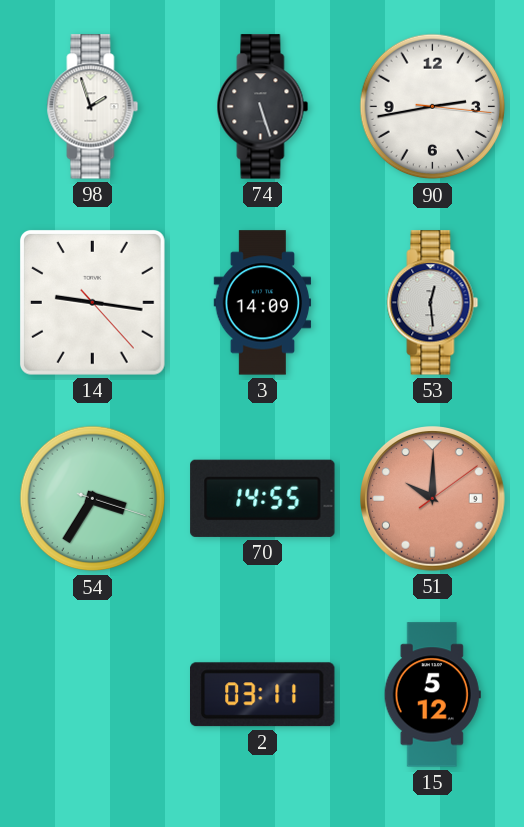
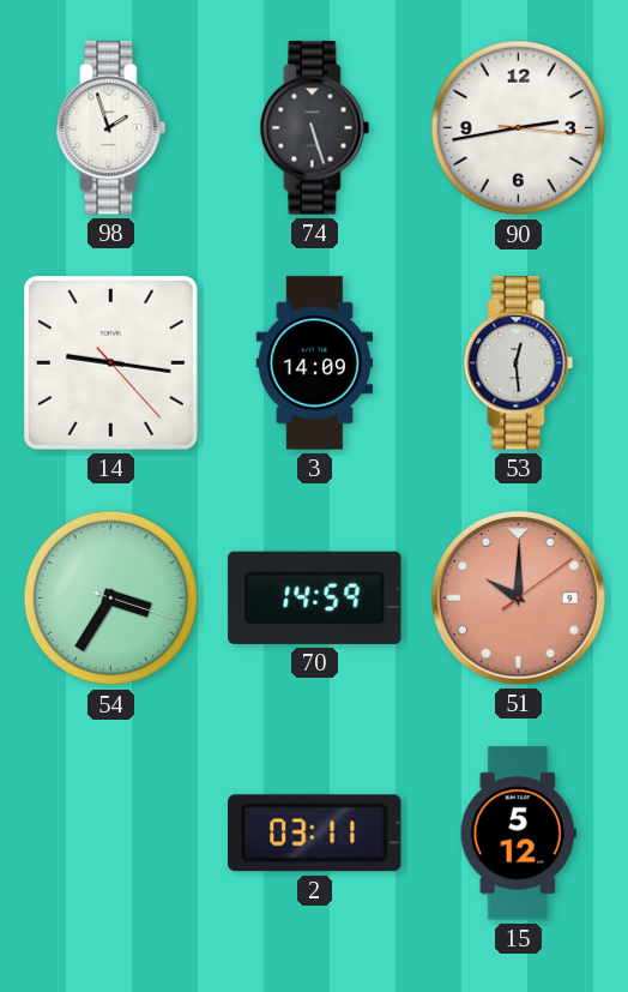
70: 14:55 -> 14:59 (315, 597)
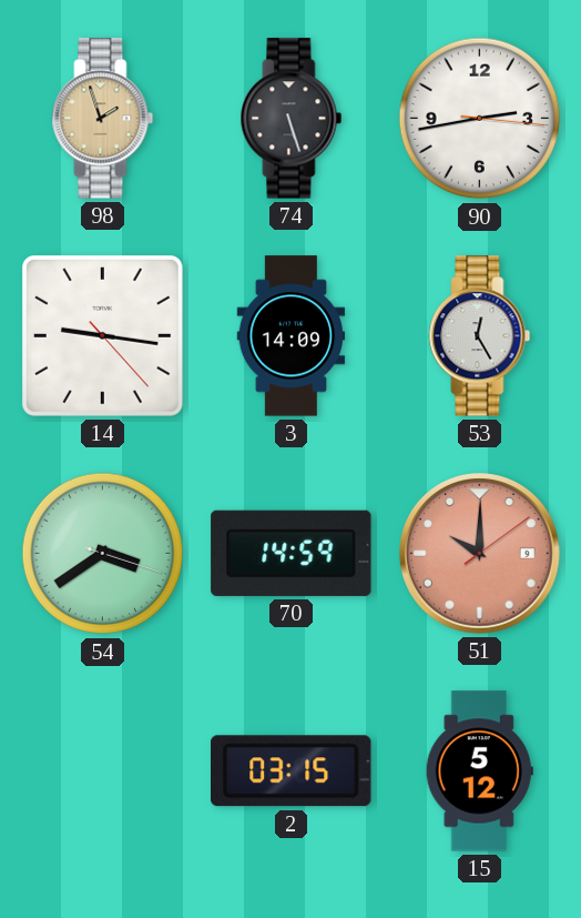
98 dial: white -> champagne (103, 119)
53: 12:29 -> 12:25 (480, 336)
54: 3:35 -> 3:39 (103, 554)
2: 03:11 -> 03:15 (292, 771)
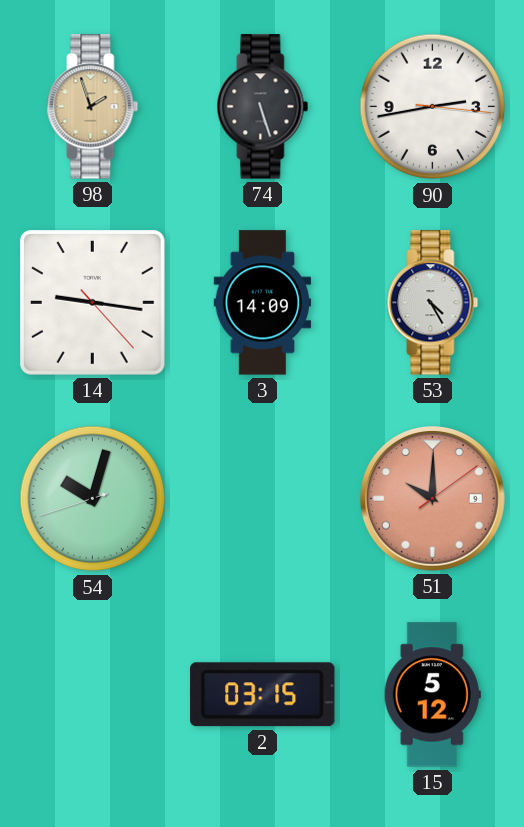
53: 12:25 -> 4:25 (433, 303)
54: 3:39 -> 10:02 (93, 499)
70: 14:59 -> none (292, 553)
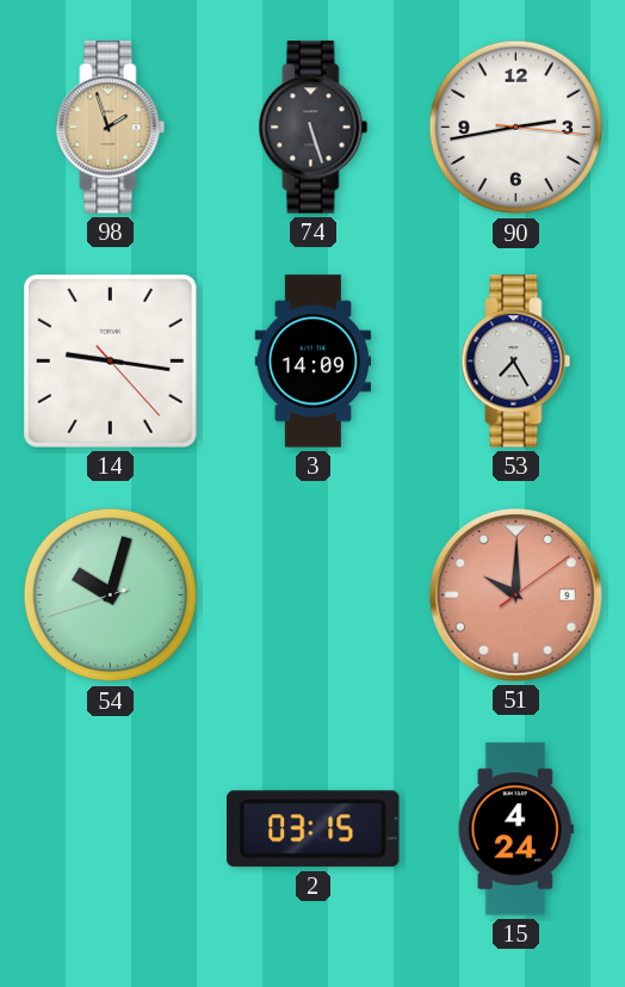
53: 4:25 -> 7:25 (516, 362)
15: 5:12 -> 4:24 (515, 829)
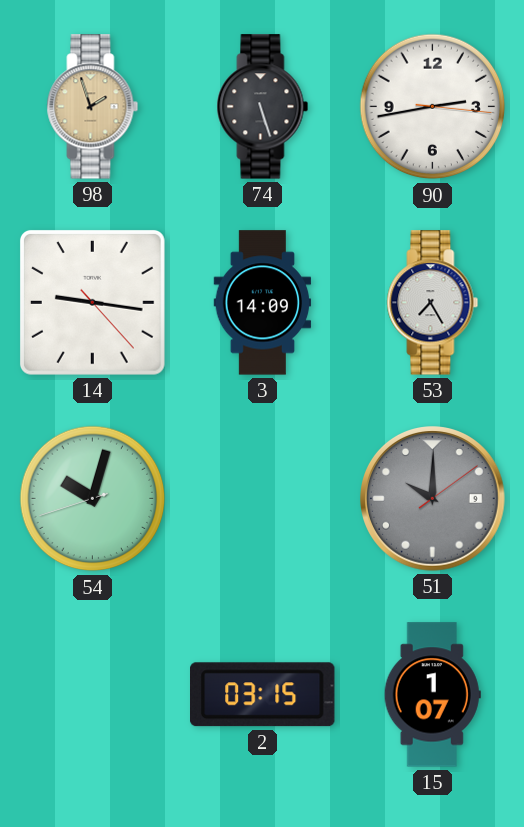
51 dial: salmon -> grey (433, 499)
15: 4:24 -> 1:07 (432, 695)
